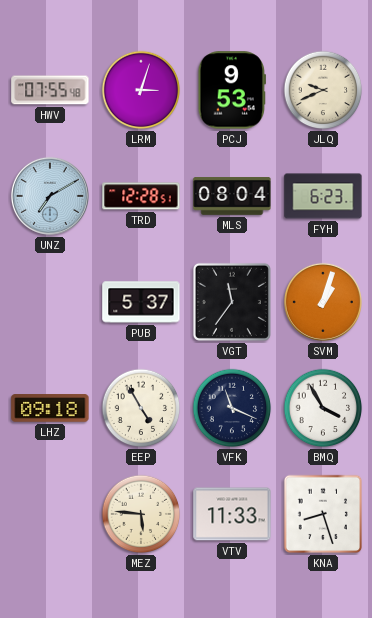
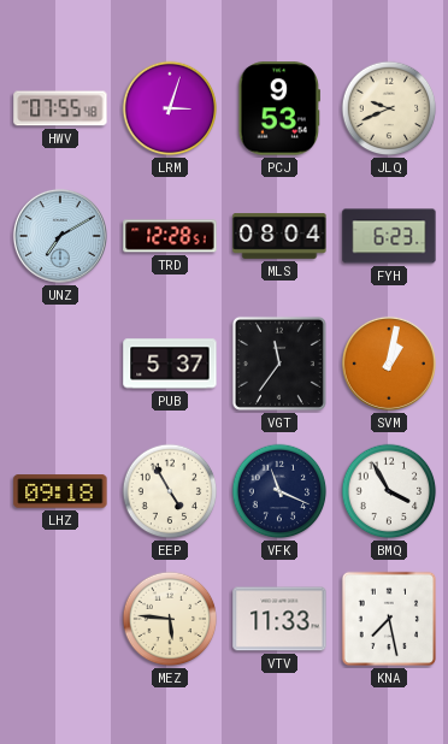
SVM: 1:03 -> 1:02 (389, 364)
KNA: 8:27 -> 7:28 (389, 619)
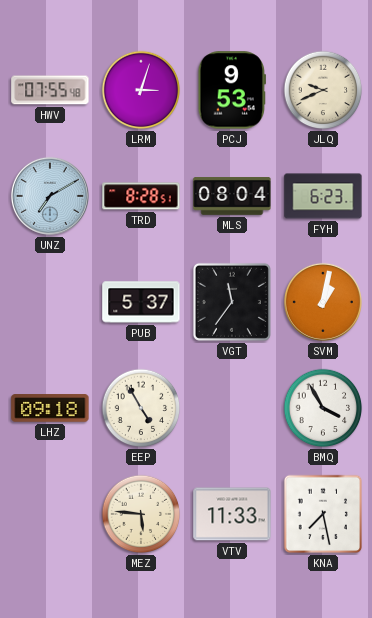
TRD: 12:28 -> 8:28 (141, 196)
VFK: 11:19 -> none (279, 491)
